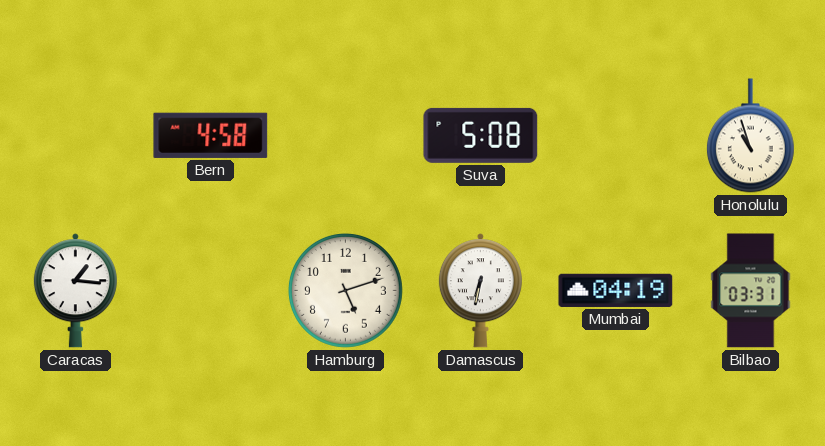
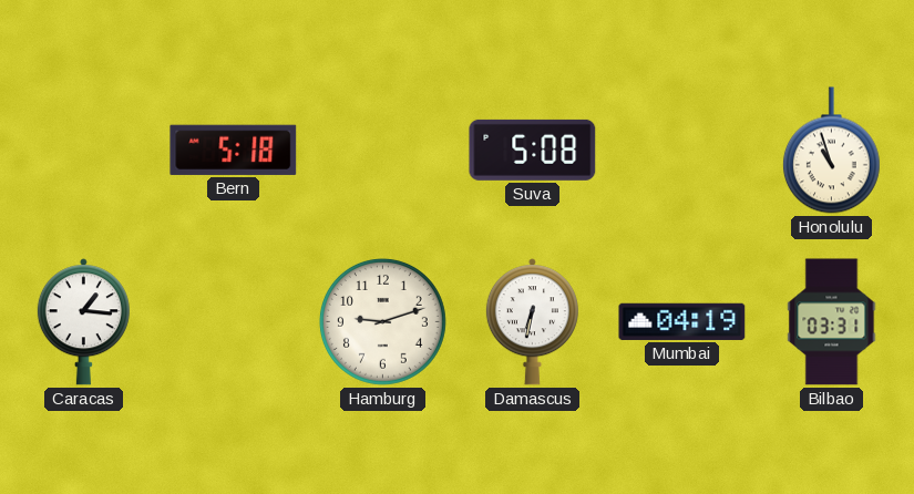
Bern: 4:58 -> 5:18 (234, 150)
Hamburg: 5:12 -> 9:12 (382, 321)
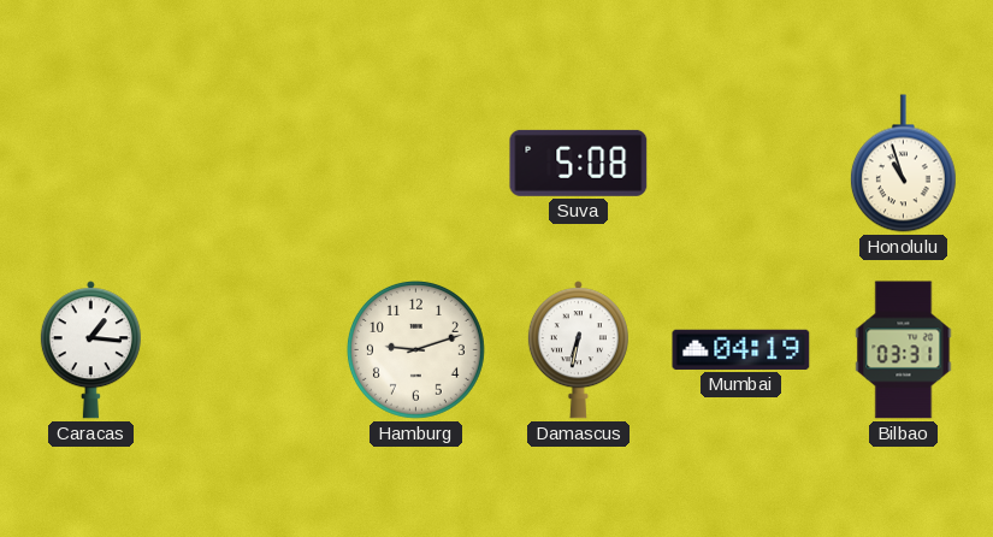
Bern: 5:18 -> none (234, 150)
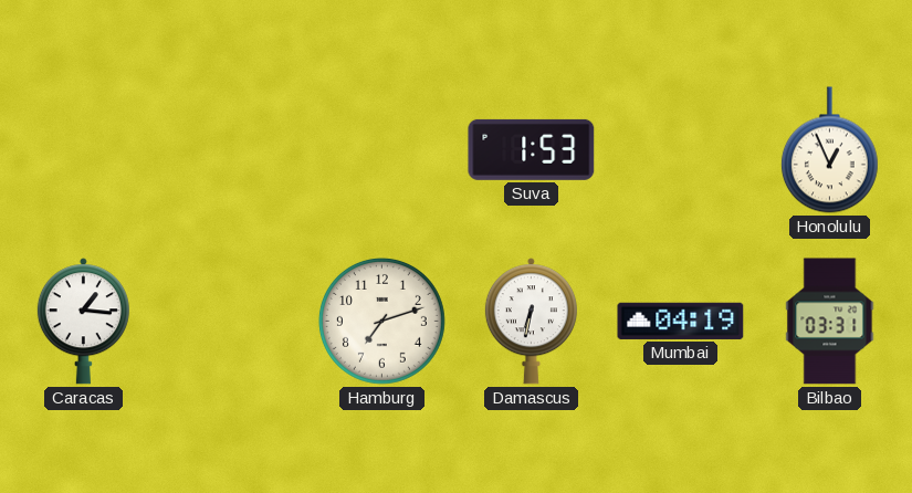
Suva: 5:08 -> 1:53 (532, 149)
Honolulu: 10:57 -> 12:56 (829, 150)
Hamburg: 9:12 -> 7:12 (381, 321)
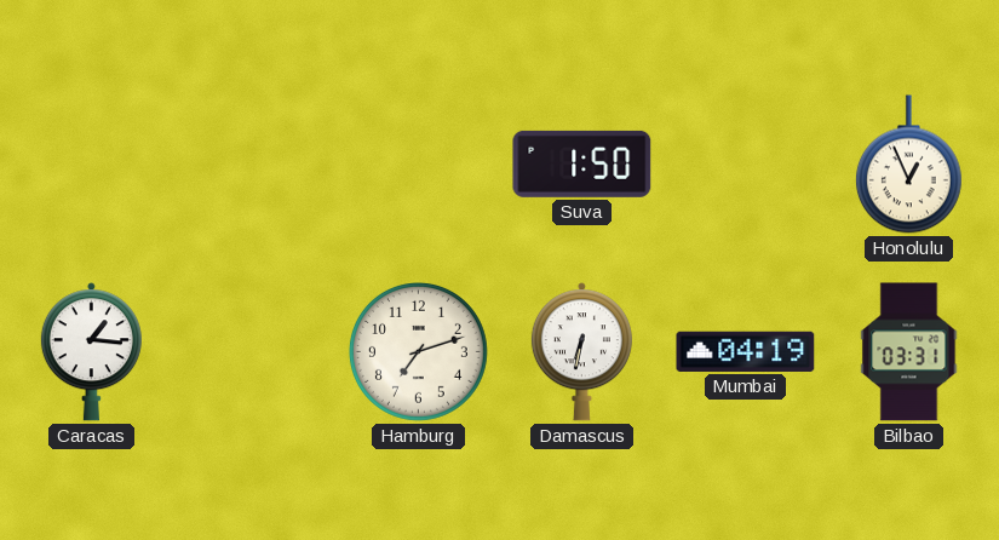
Suva: 1:53 -> 1:50 (582, 163)
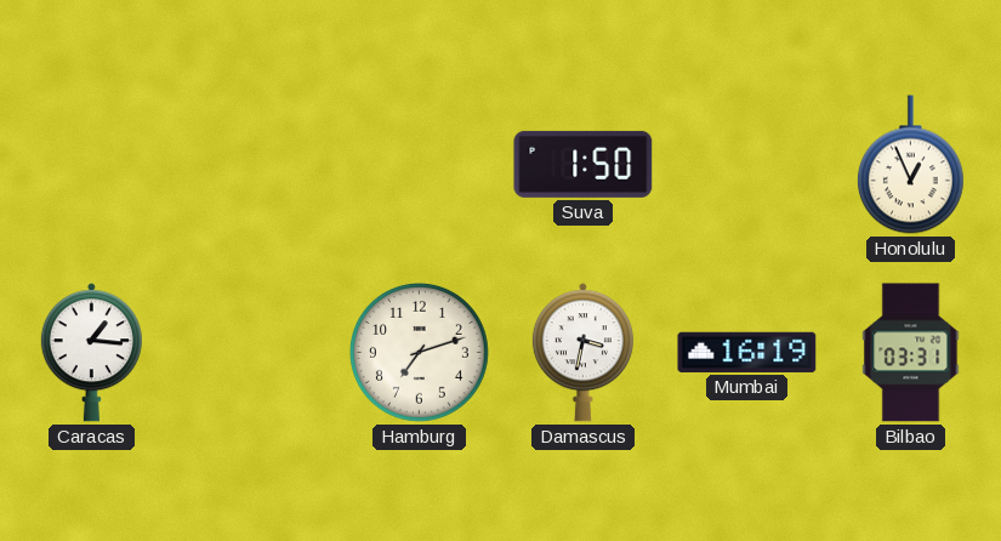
Damascus: 6:32 -> 3:32 (582, 353)
Mumbai: 04:19 -> 16:19 (747, 352)
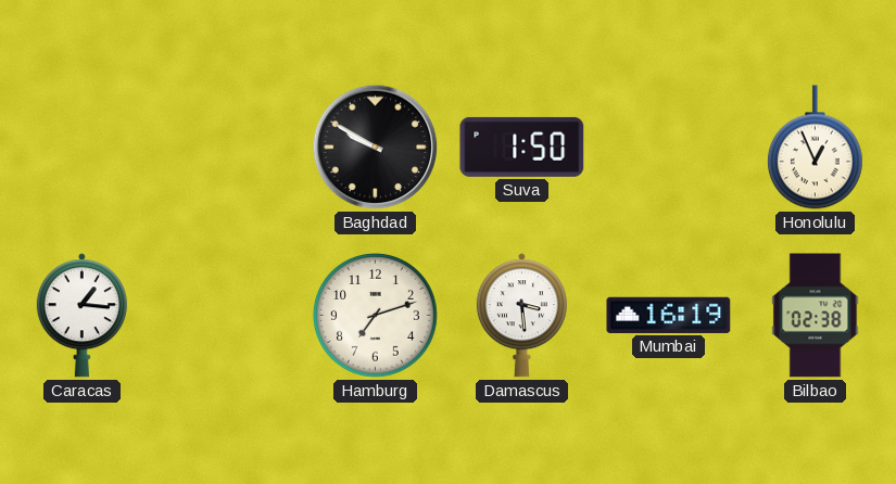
Baghdad: none -> 9:50 (376, 148)
Damascus: 3:32 -> 3:29 (521, 316)
Bilbao: 03:31 -> 02:38 (816, 316)
